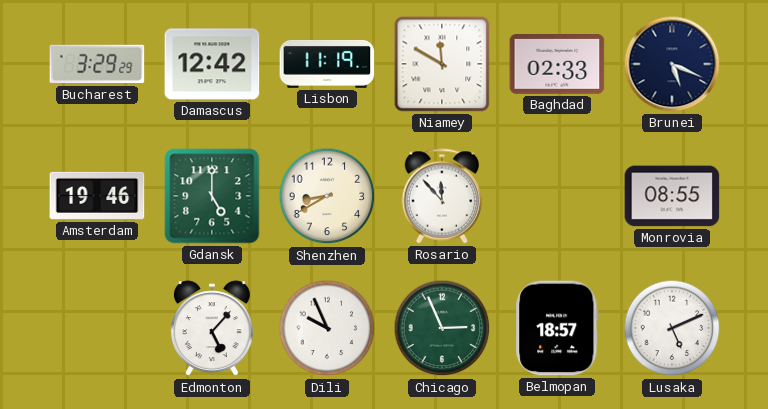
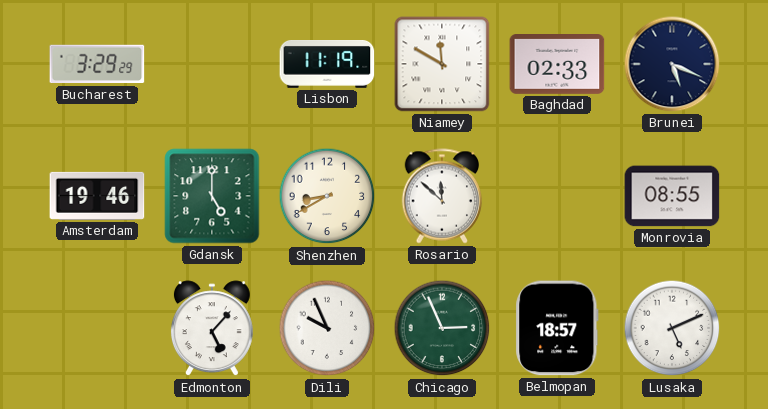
Damascus: 12:42 -> none (212, 64)
Rosario: 11:53 -> 11:52 (442, 196)
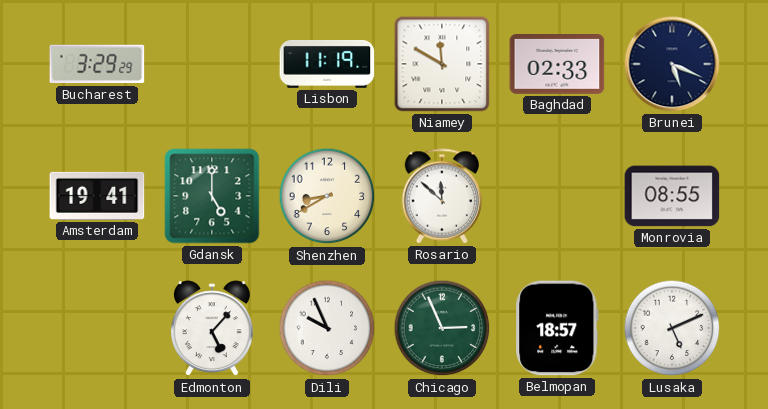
Amsterdam: 19:46 -> 19:41 (97, 196)
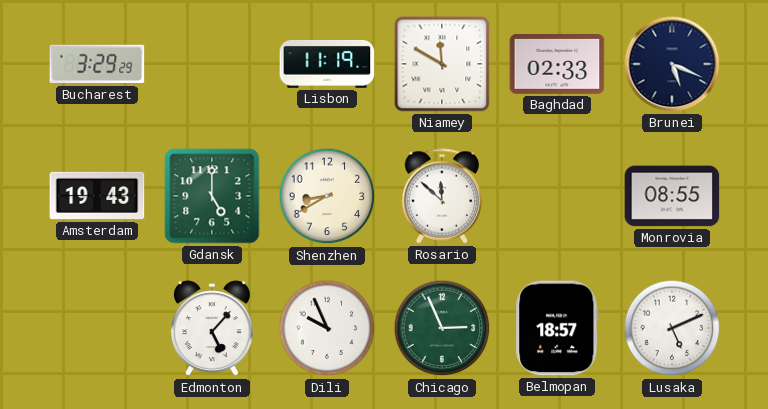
Amsterdam: 19:41 -> 19:43 (97, 196)
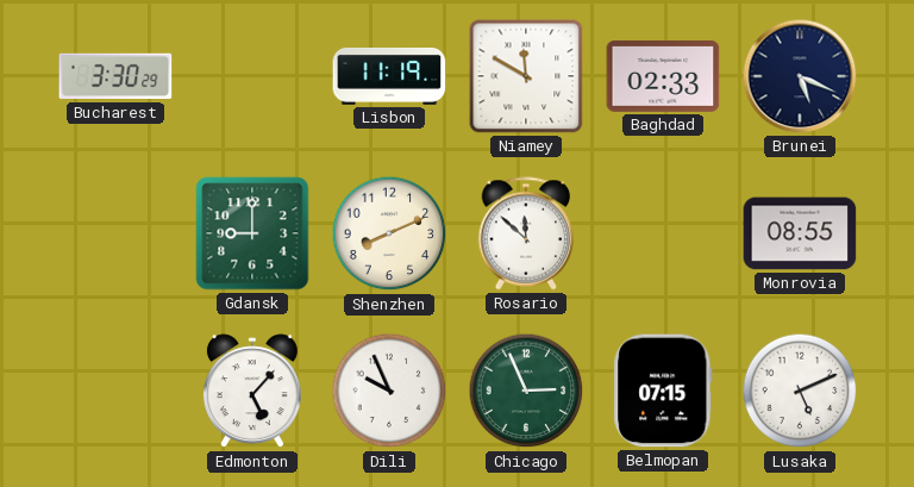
Bucharest: 3:29 -> 3:30 (115, 76)
Amsterdam: 19:43 -> none (97, 196)
Gdansk: 5:00 -> 9:00 (252, 233)
Shenzhen: 8:40 -> 8:11 (389, 233)
Belmopan: 18:57 -> 07:15 (663, 391)
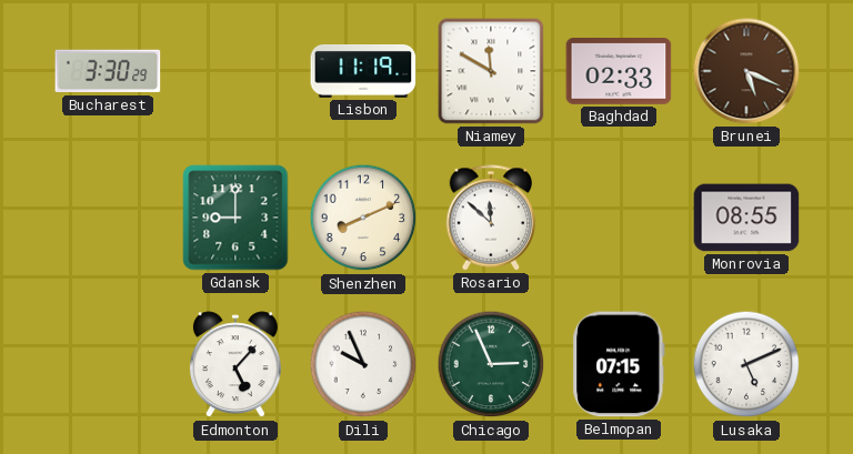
Brunei dial: navy -> brown (746, 71)
